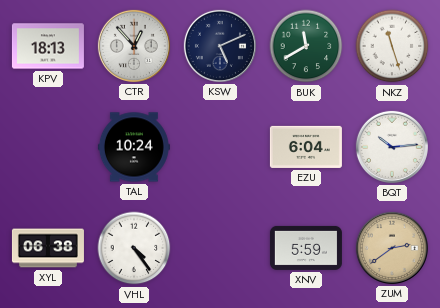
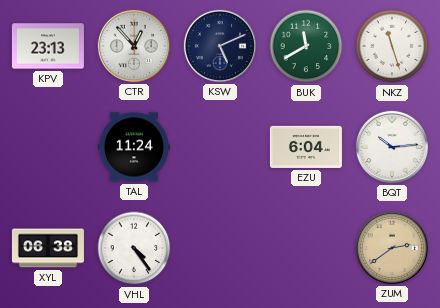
KPV: 18:13 -> 23:13 (48, 46)
TAL: 10:24 -> 11:24 (134, 147)
XNV: 5:59 -> none (306, 248)
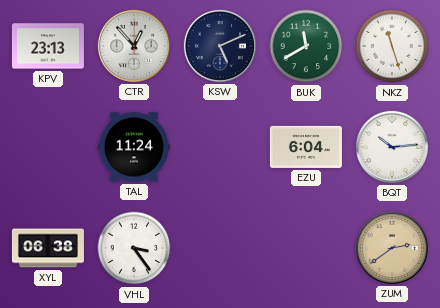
VHL: 4:24 -> 3:24 (134, 248)
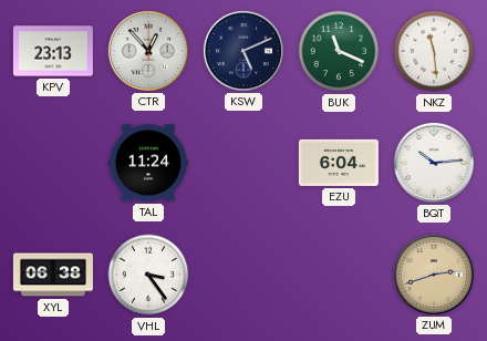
BUK: 11:40 -> 11:19 (339, 51)
NKZ: 11:27 -> 11:29 (434, 51)
ZUM: 2:39 -> 2:42 (434, 275)
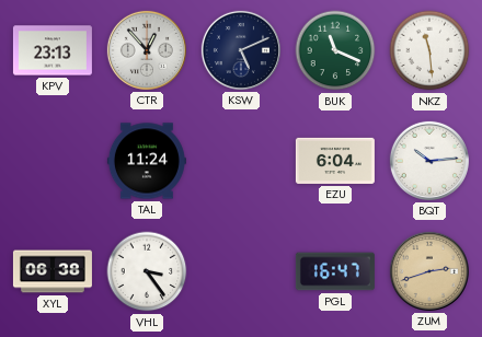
PGL: none -> 16:47 (335, 271)
